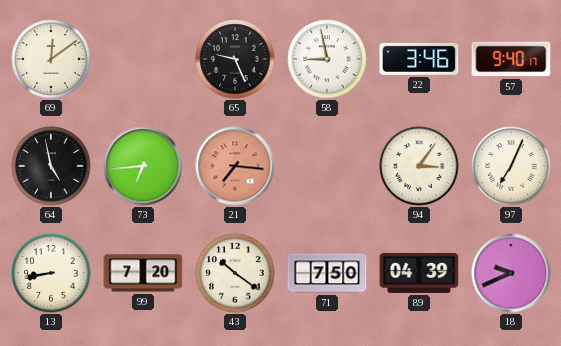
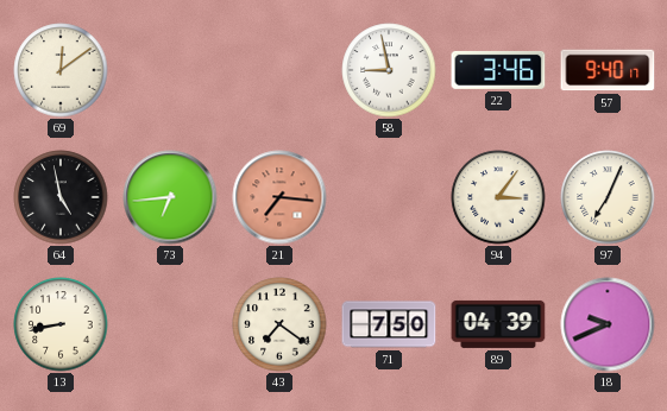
65: 9:26 -> none (235, 59)
99: 7:20 -> none (143, 273)
43: 10:21 -> 7:21 (279, 324)
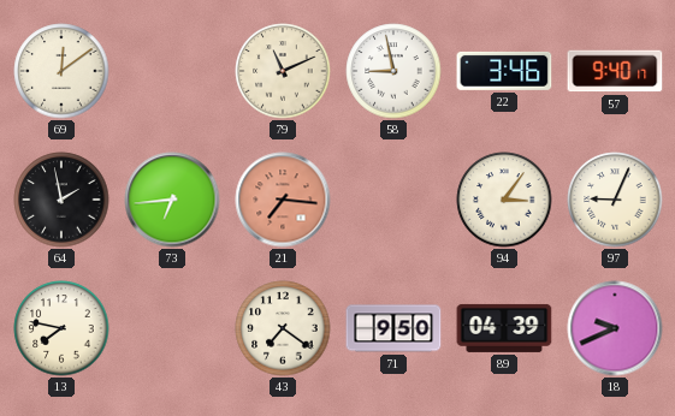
79: none -> 11:11 (283, 71)
64: 4:58 -> 1:58 (61, 200)
97: 7:04 -> 9:04 (615, 200)
13: 8:43 -> 7:47 (61, 328)
71: 7:50 -> 9:50 (393, 328)
